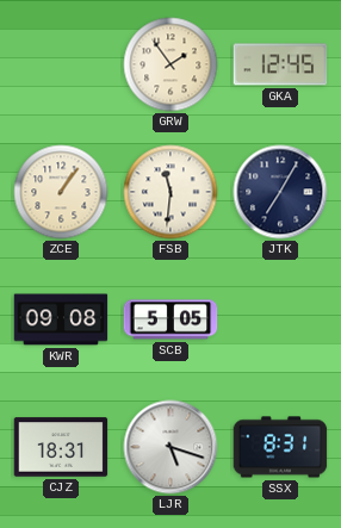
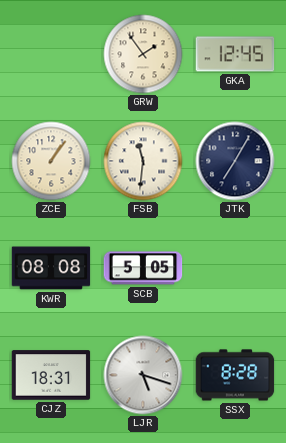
KWR: 09:08 -> 08:08 (51, 268)
SSX: 8:31 -> 8:28 (235, 375)
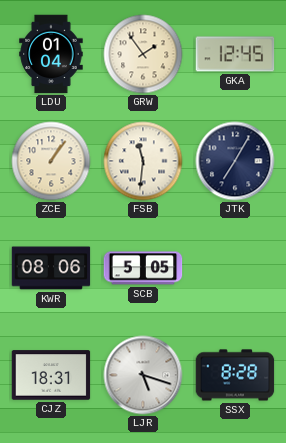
LDU: none -> 01:04 (51, 54)
KWR: 08:08 -> 08:06 (51, 268)
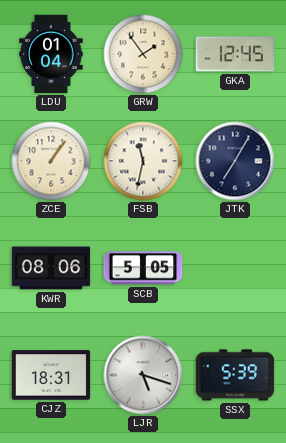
FSB: 11:31 -> 11:32 (143, 161)
SSX: 8:28 -> 5:39 (235, 375)
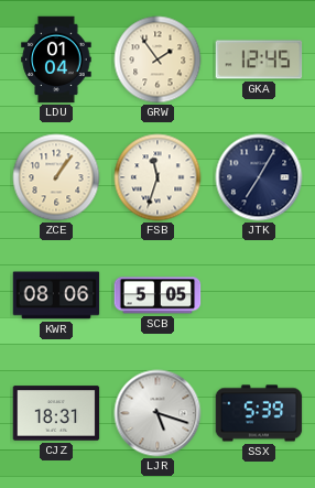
FSB: 11:32 -> 11:33 (157, 177)
